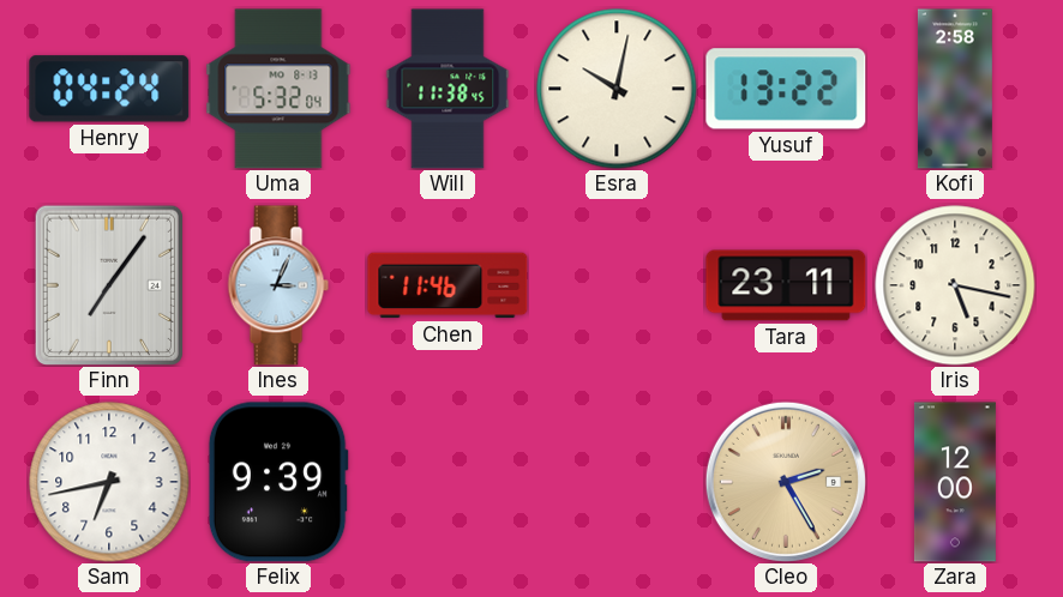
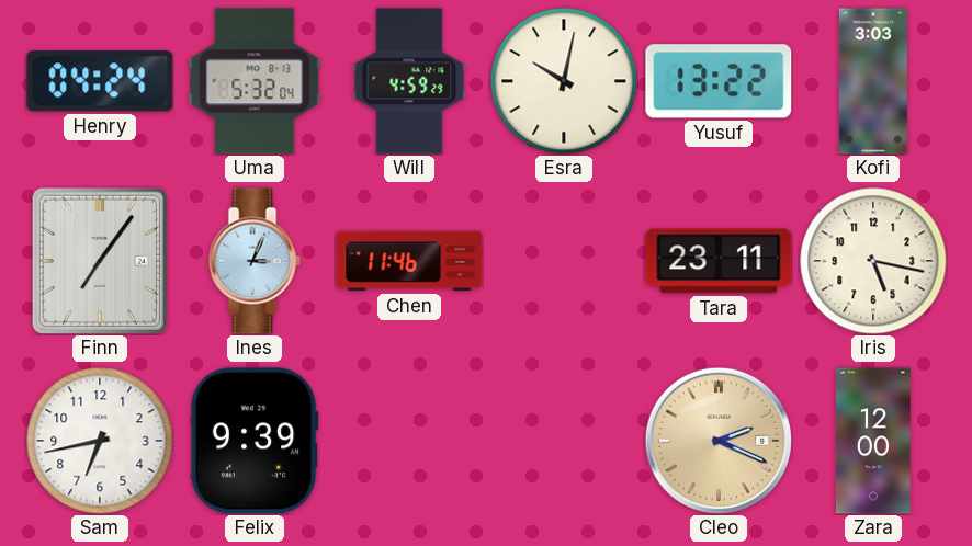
Will: 11:38 -> 4:59 (409, 81)
Kofi: 2:58 -> 3:03 (873, 81)
Cleo: 2:25 -> 2:19 (719, 441)
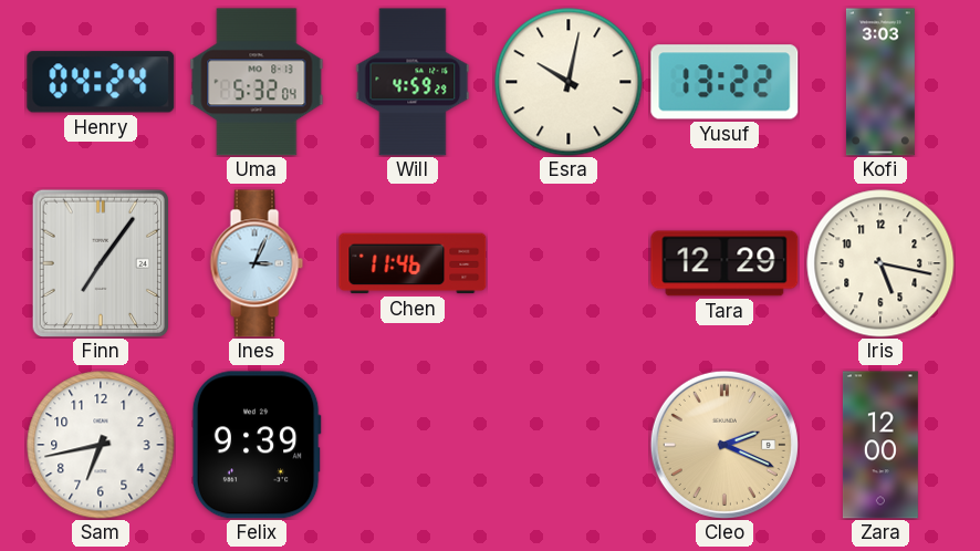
Tara: 23:11 -> 12:29 (724, 263)
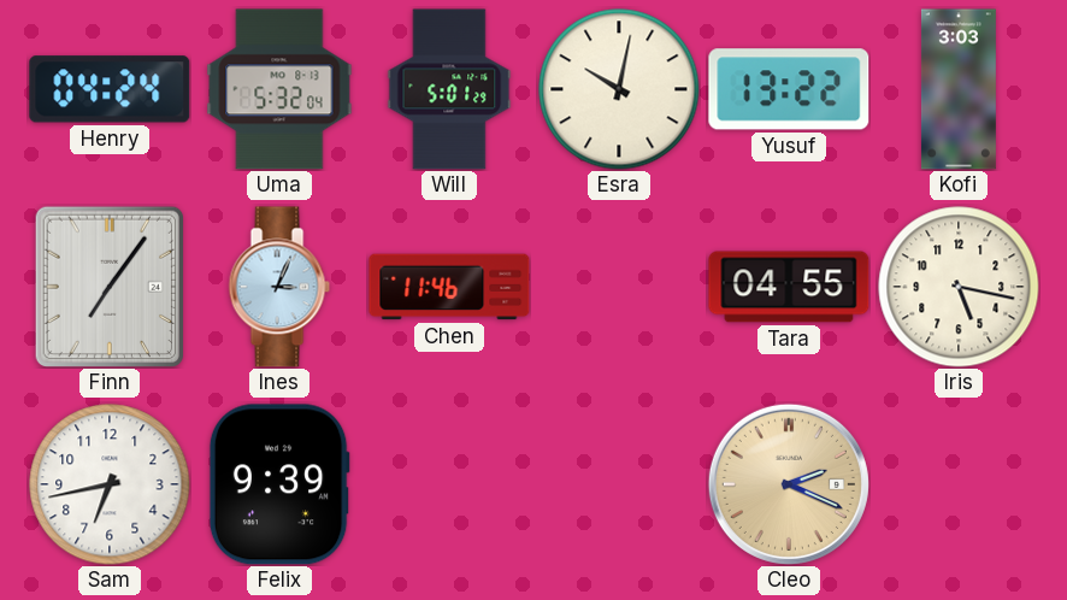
Will: 4:59 -> 5:01 (449, 89)
Tara: 12:29 -> 04:55 (789, 287)
Zara: 12:00 -> none (880, 445)
